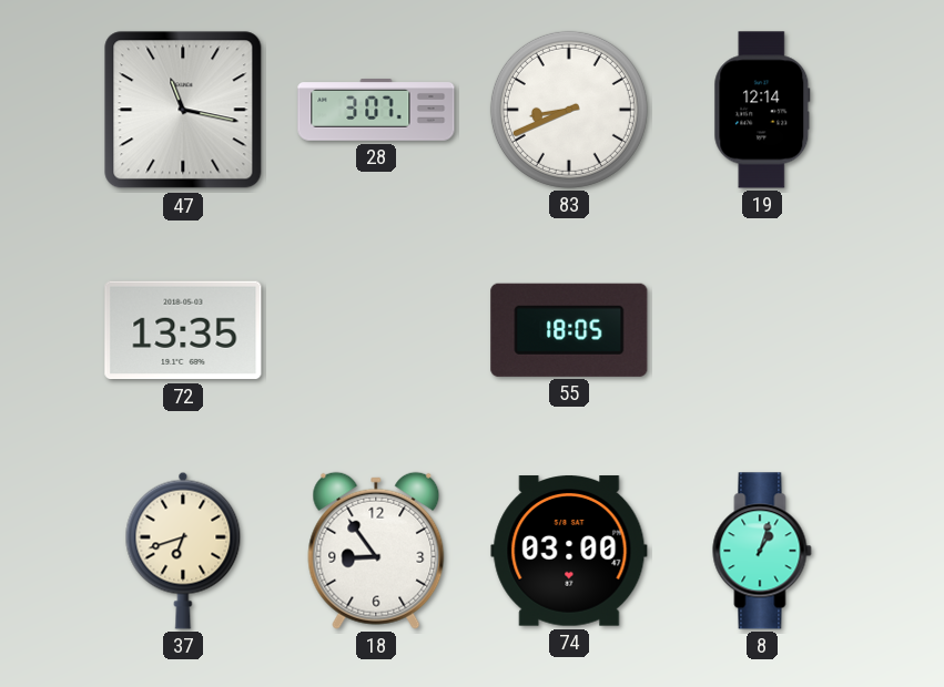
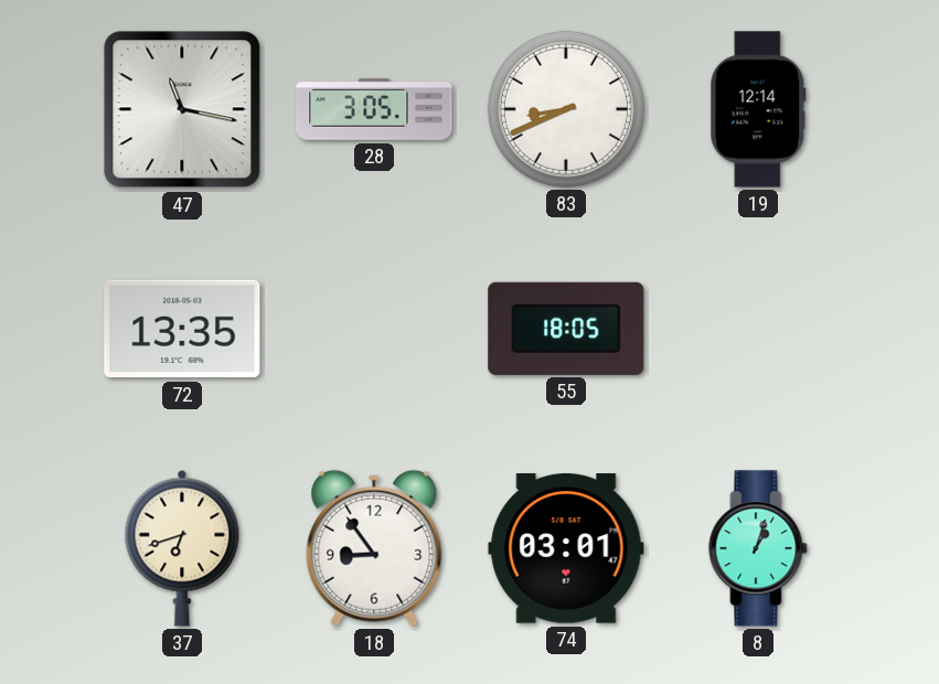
28: 3:07 -> 3:05 (374, 110)
74: 03:00 -> 03:01 (566, 548)
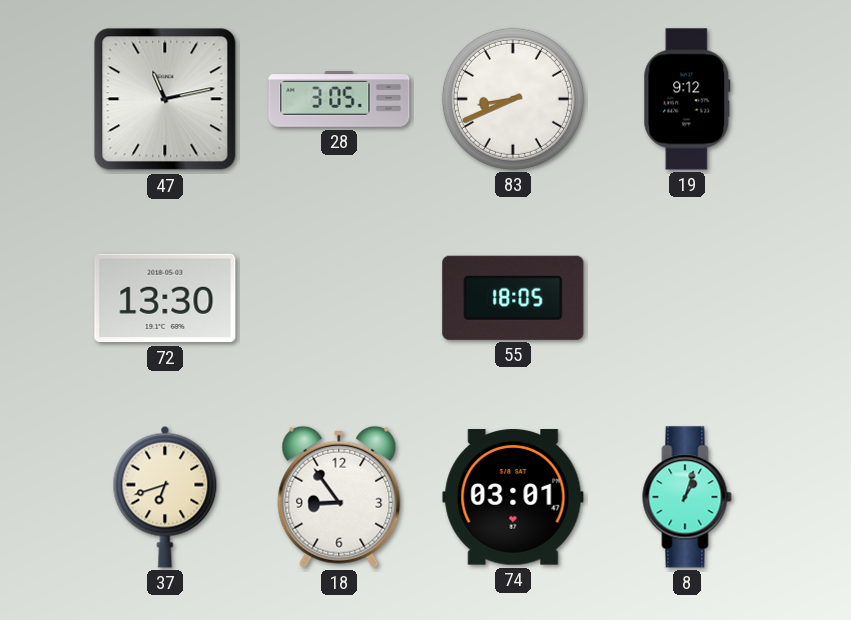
47: 11:17 -> 11:13 (165, 99)
19: 12:14 -> 9:12 (687, 99)
72: 13:35 -> 13:30 (165, 298)
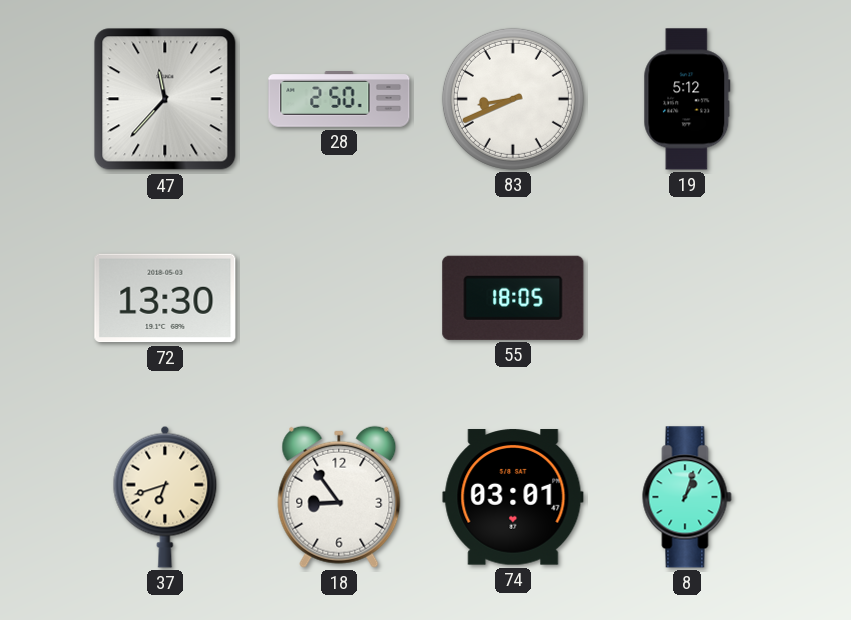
47: 11:13 -> 11:37 (165, 99)
28: 3:05 -> 2:50 (339, 100)
19: 9:12 -> 5:12 (687, 99)
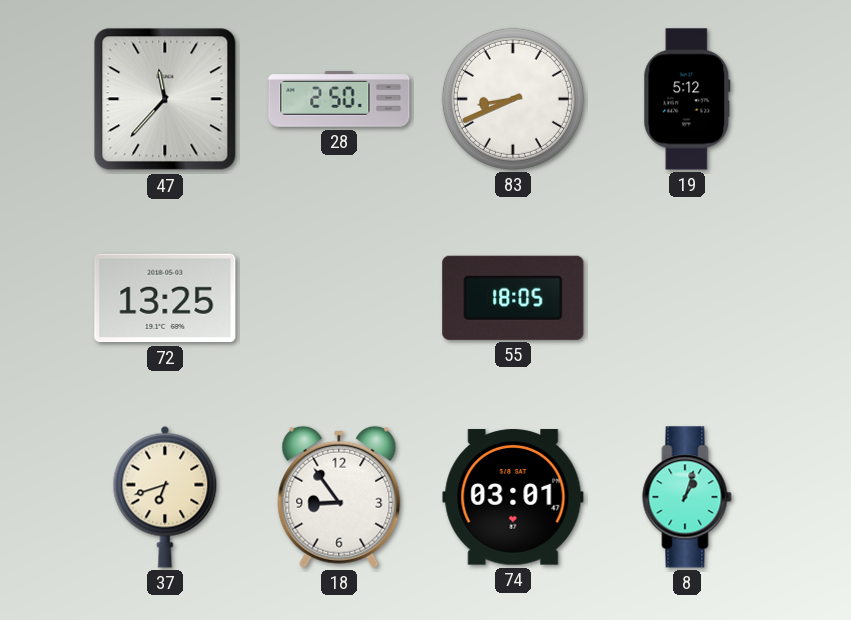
72: 13:30 -> 13:25 (165, 298)
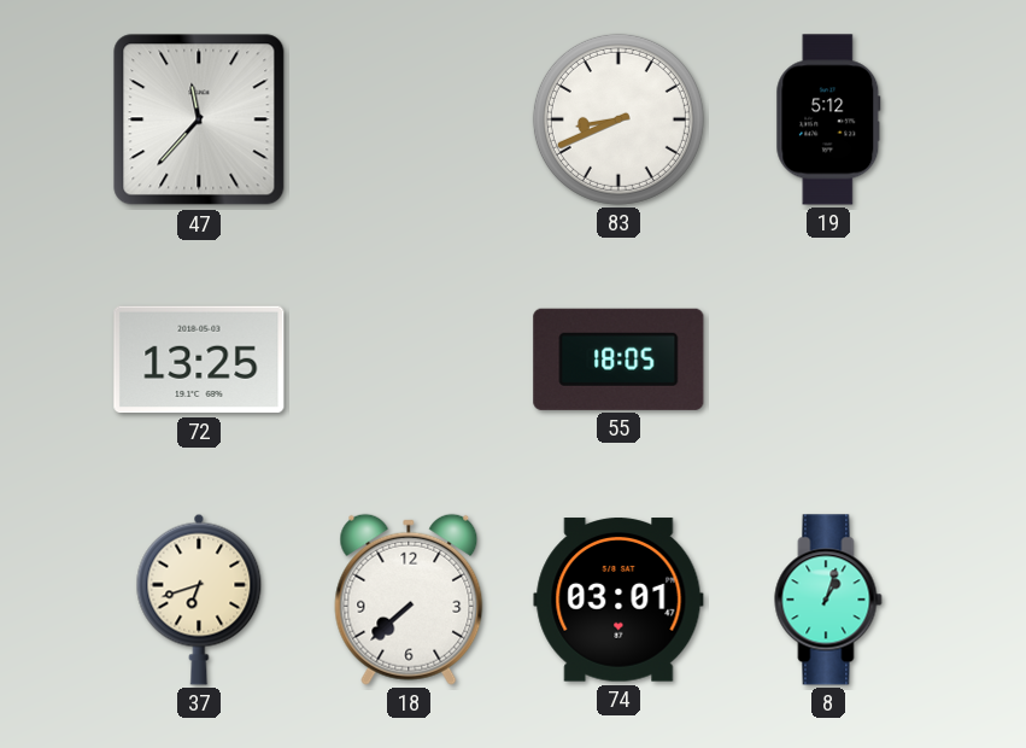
28: 2:50 -> none (339, 100)
18: 8:54 -> 7:38 (409, 600)
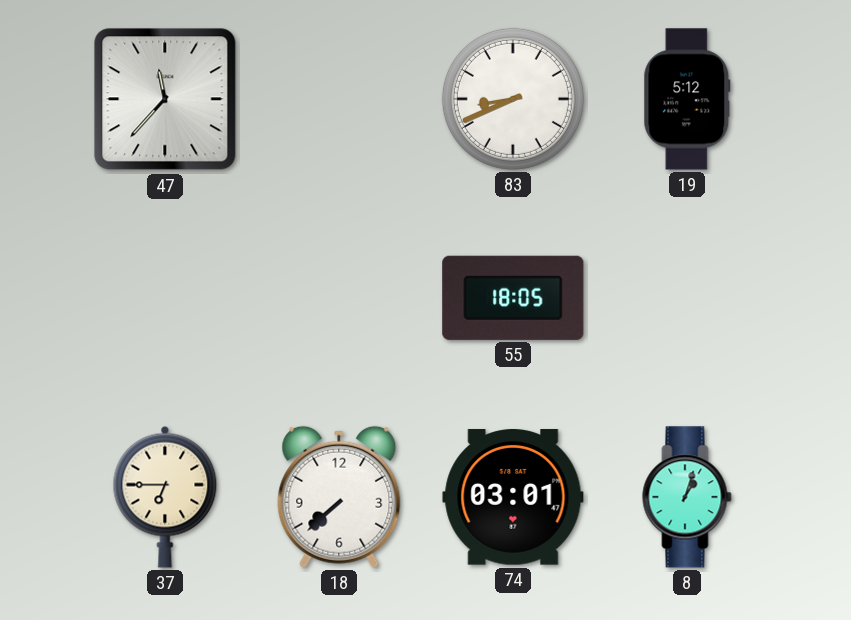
72: 13:25 -> none (199, 360)
37: 6:42 -> 6:45 (165, 497)
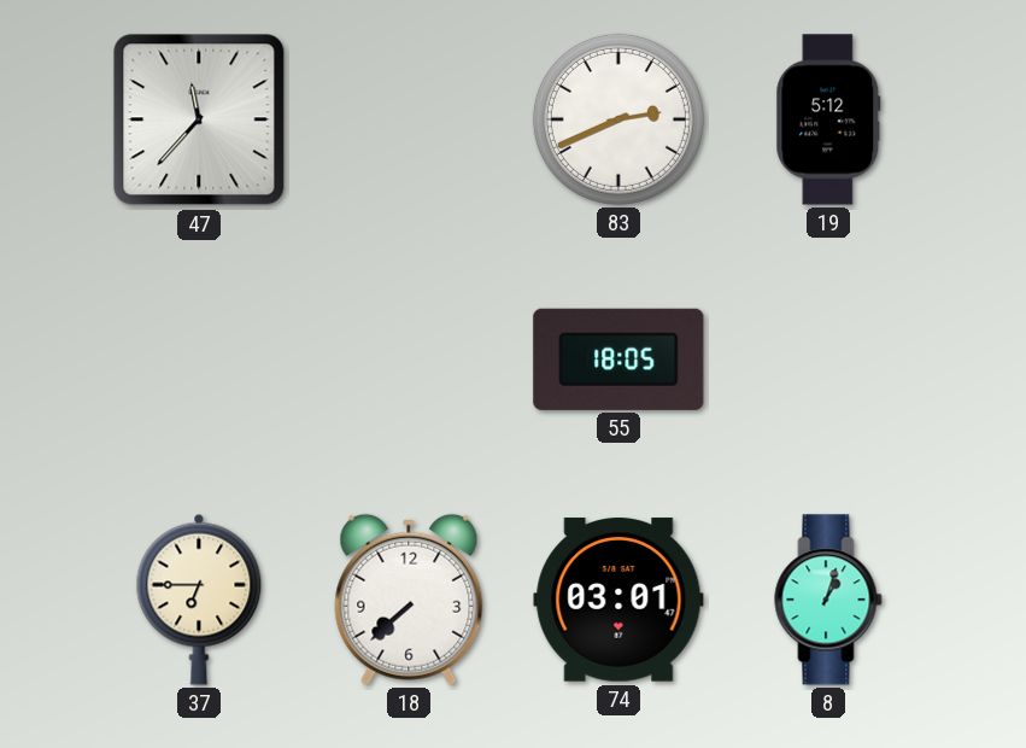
83: 8:41 -> 2:41 (618, 119)
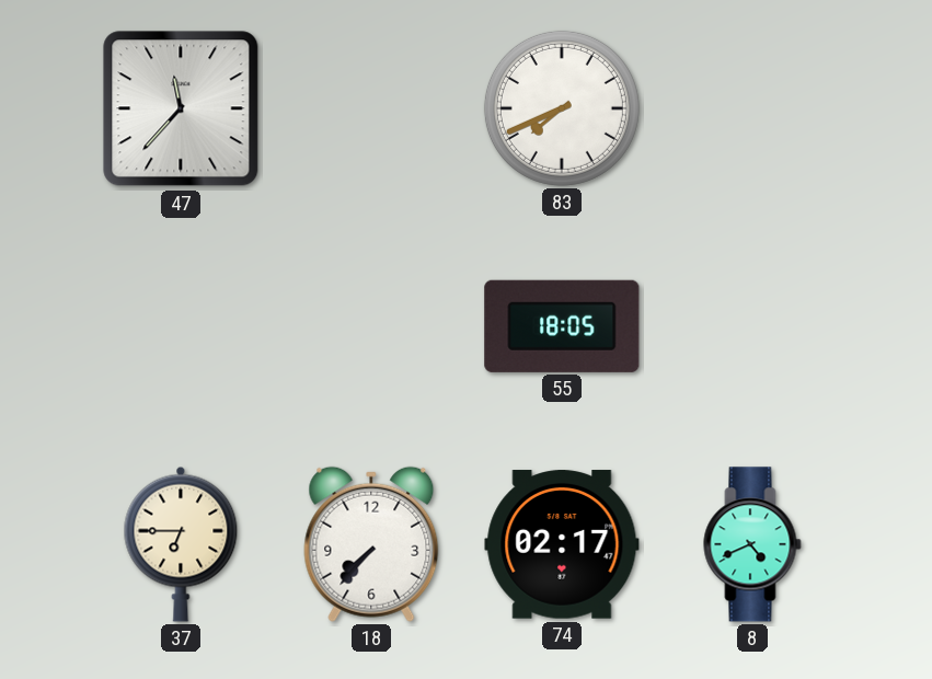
83: 2:41 -> 7:41 (562, 108)
19: 5:12 -> none (828, 119)
18: 7:38 -> 7:37 (371, 544)
74: 03:01 -> 02:17 (562, 544)
8: 1:03 -> 4:41 (752, 544)
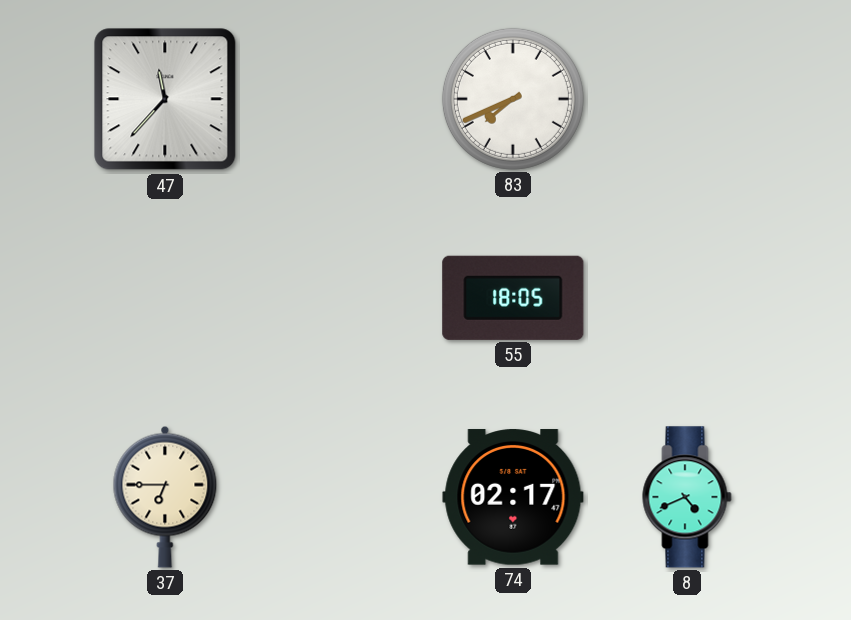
18: 7:37 -> none (371, 544)
